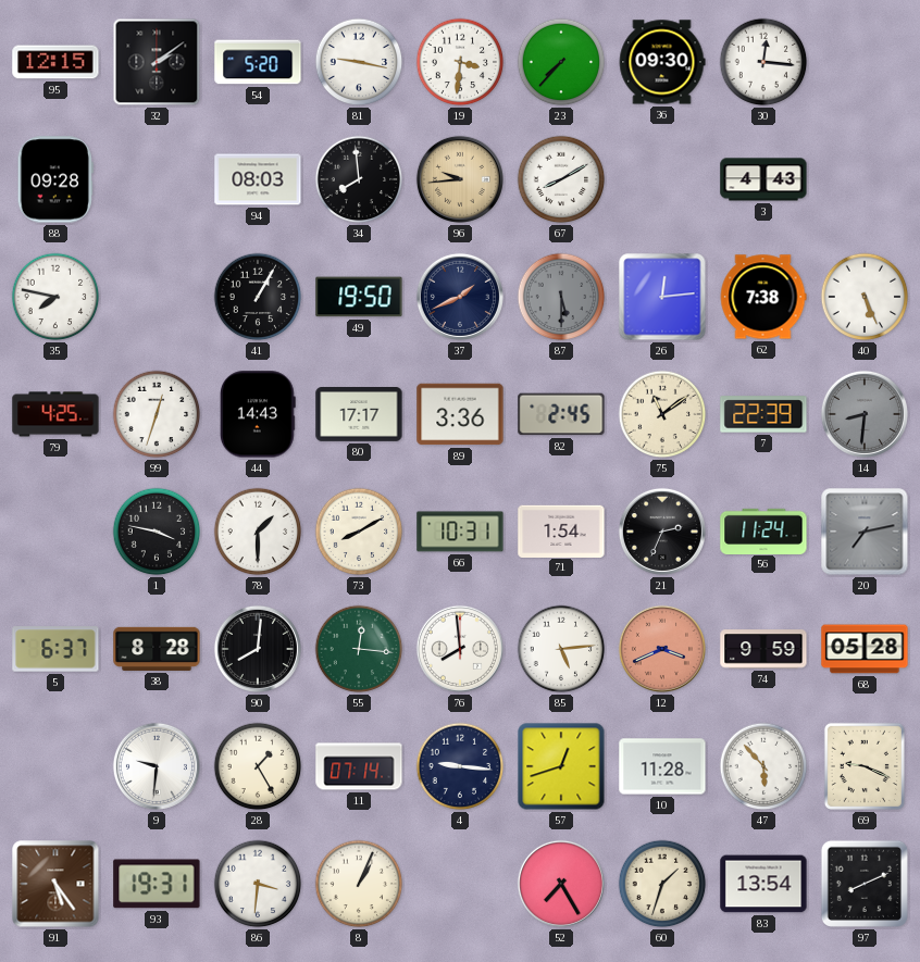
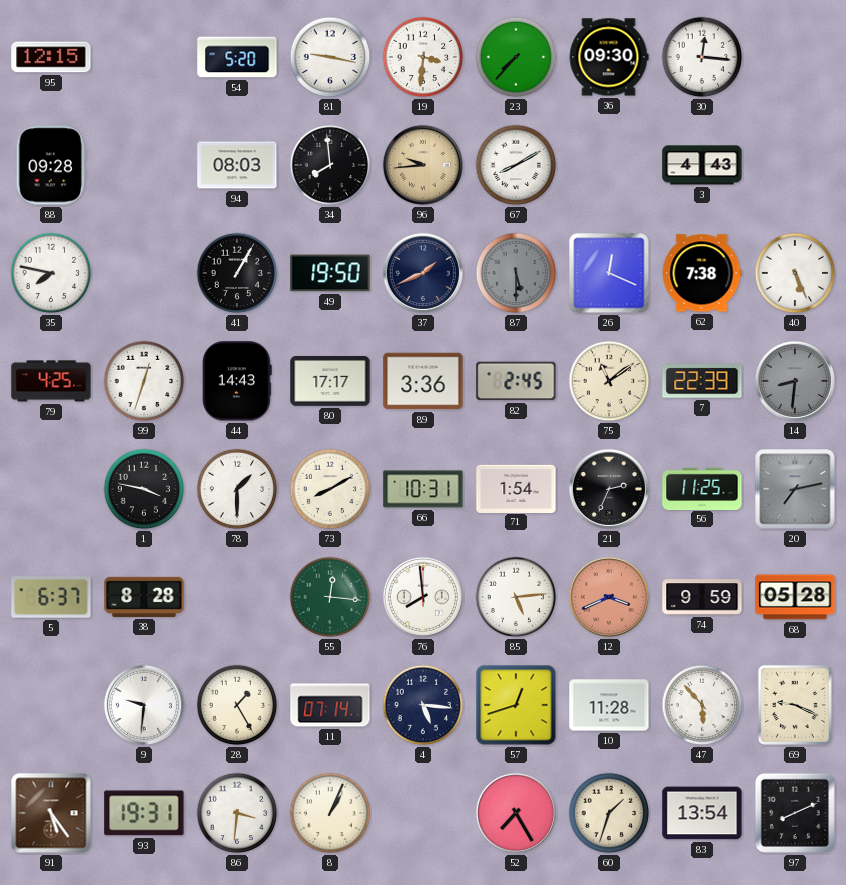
32: 2:09 -> none (157, 62)
26: 12:14 -> 12:19 (609, 273)
56: 11:24 -> 11:25 (702, 488)
90: 8:01 -> none (258, 649)
4: 9:16 -> 5:16 (423, 705)
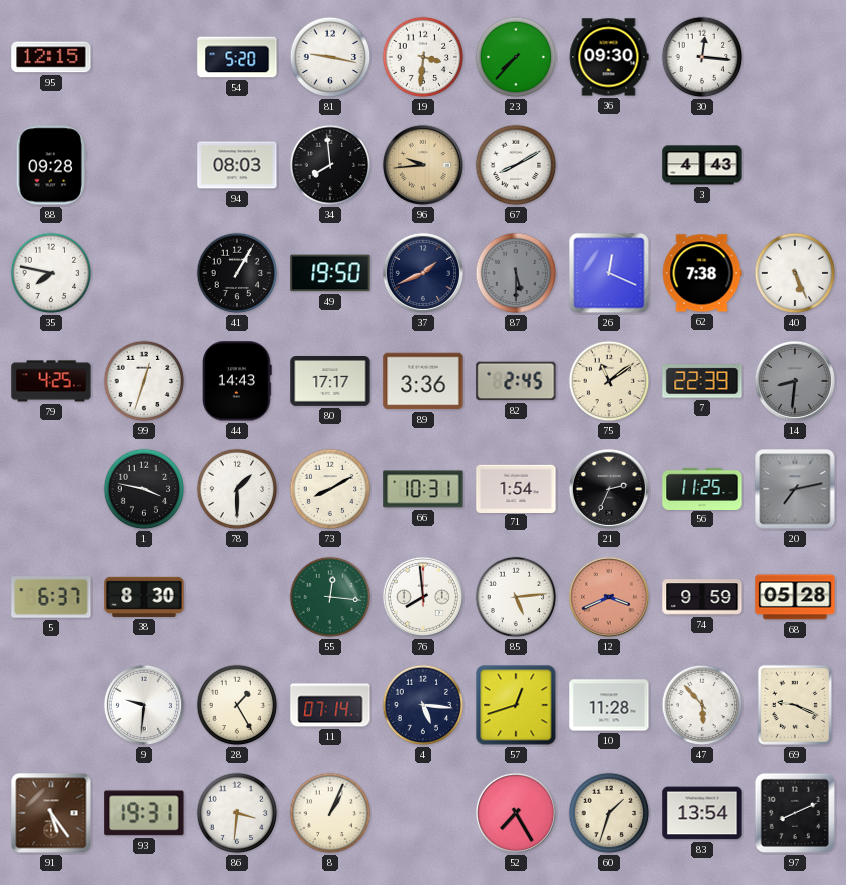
38: 8:28 -> 8:30 (144, 597)
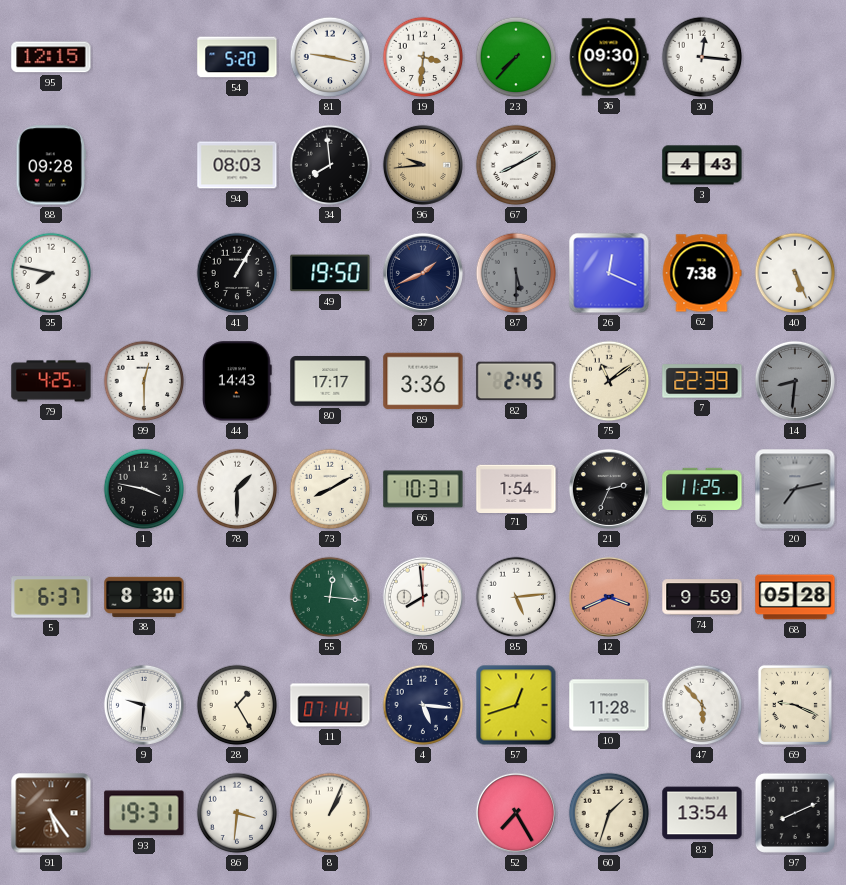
99: 12:33 -> 12:30 (144, 381)
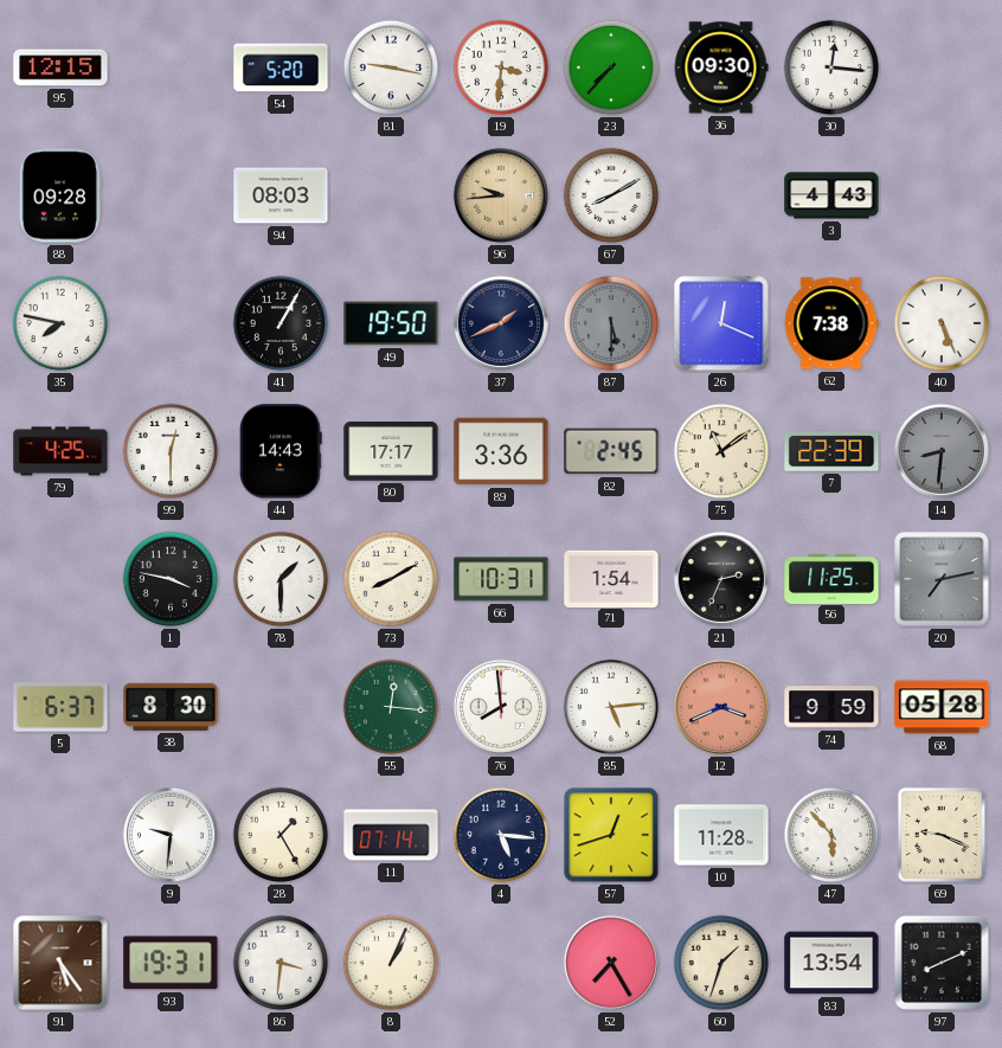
34: 7:59 -> none (330, 165)
